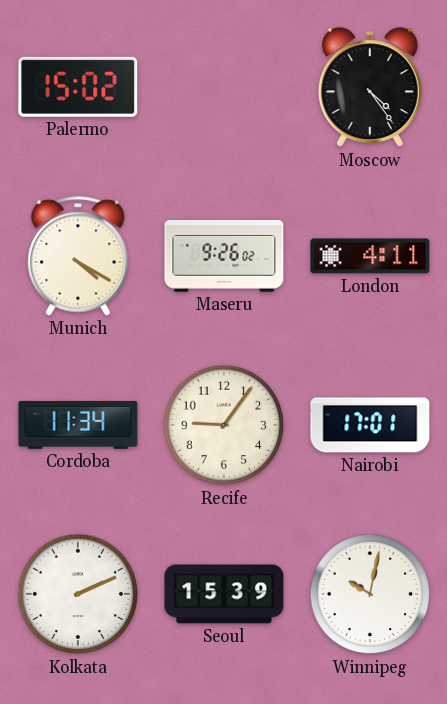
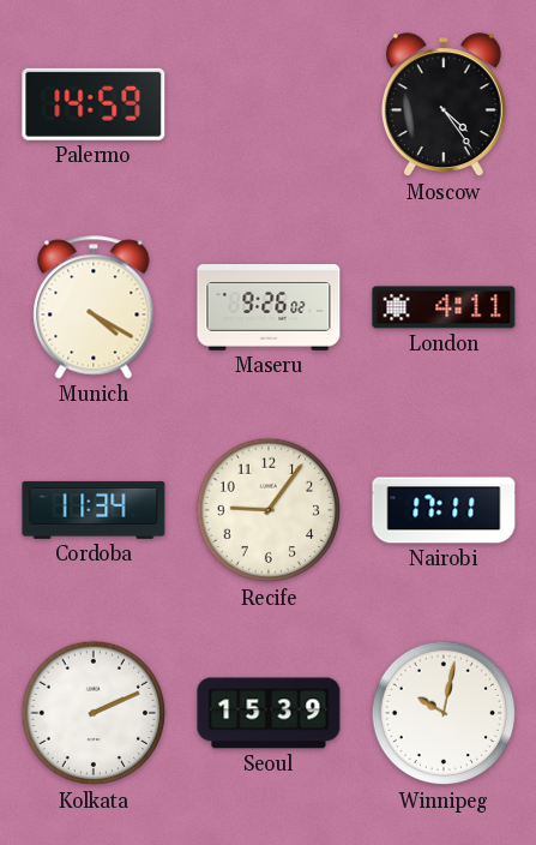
Palermo: 15:02 -> 14:59 (94, 104)
Nairobi: 17:01 -> 17:11 (444, 510)
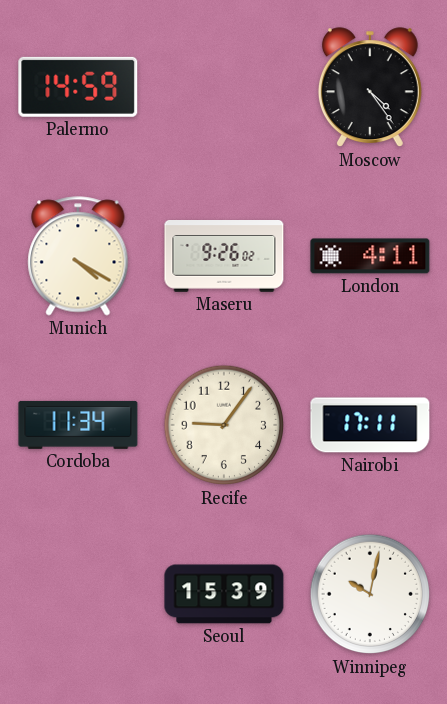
Kolkata: 2:11 -> none (94, 713)
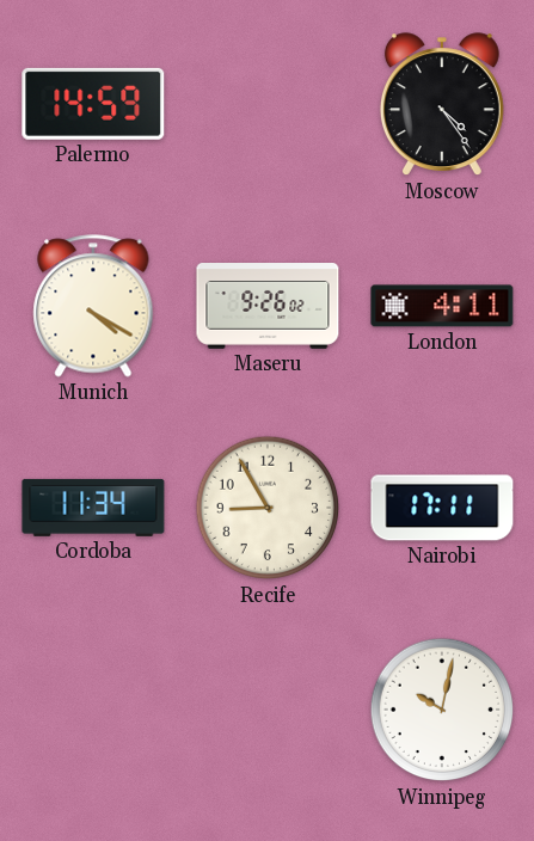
Recife: 9:06 -> 8:55 (268, 508)
Seoul: 15:39 -> none (224, 594)
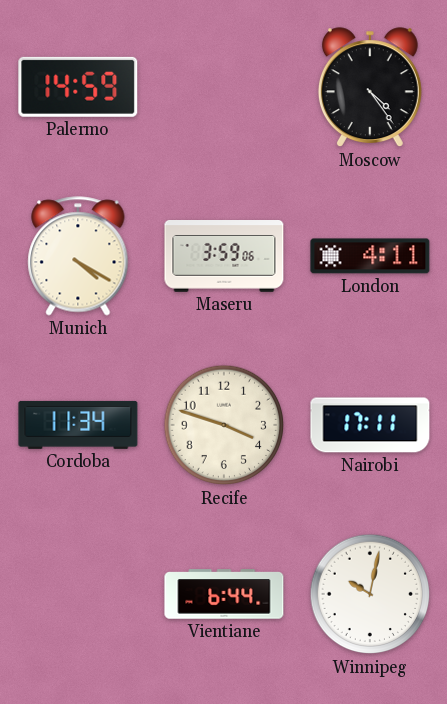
Maseru: 9:26 -> 3:59 (224, 256)
Recife: 8:55 -> 3:48 (224, 425)
Vientiane: none -> 6:44 (224, 594)
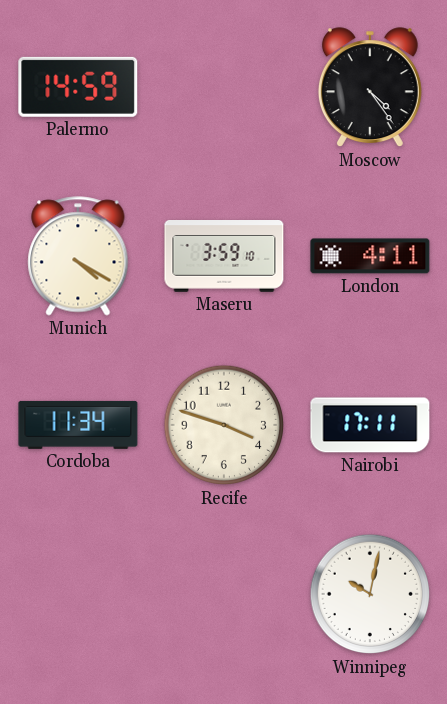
Maseru: 3:59:06 -> 3:59:10 (224, 256)
Vientiane: 6:44 -> none (224, 594)
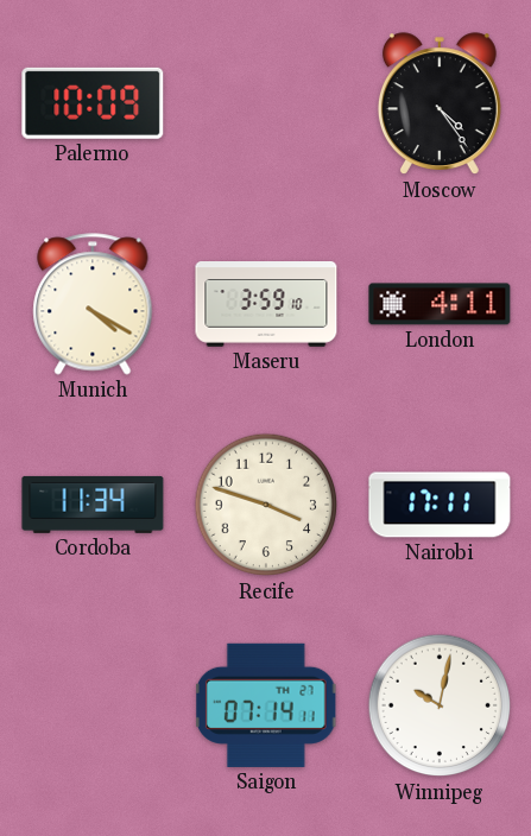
Palermo: 14:59 -> 10:09 (93, 103)
Saigon: none -> 07:14 (266, 705)
